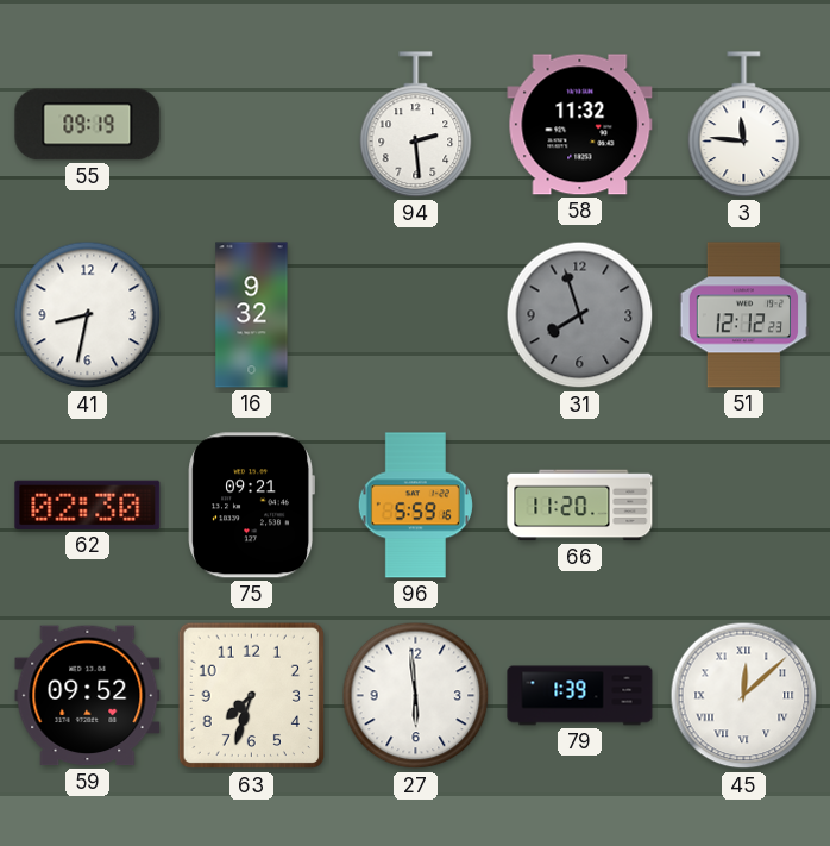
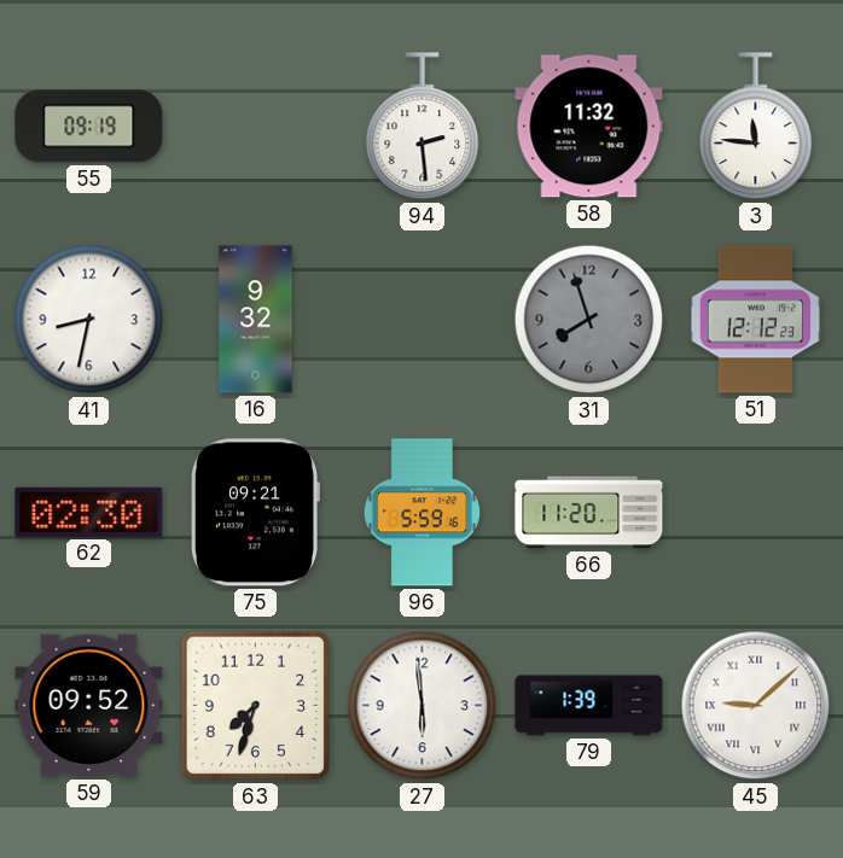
45: 12:08 -> 9:08 (756, 706)
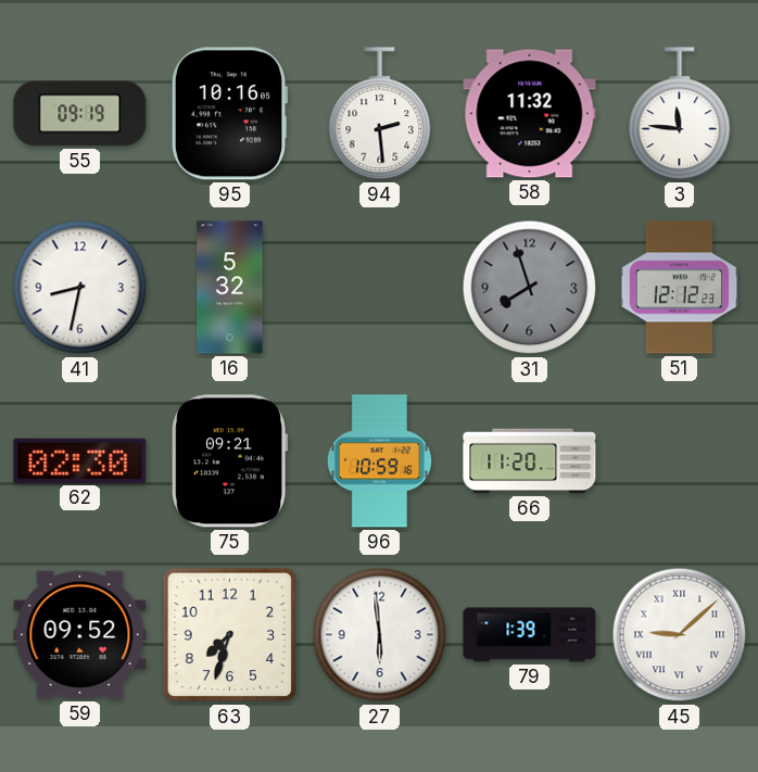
95: none -> 10:16 (229, 114)
16: 9:32 -> 5:32 (230, 288)
96: 5:59 -> 10:59 (379, 461)
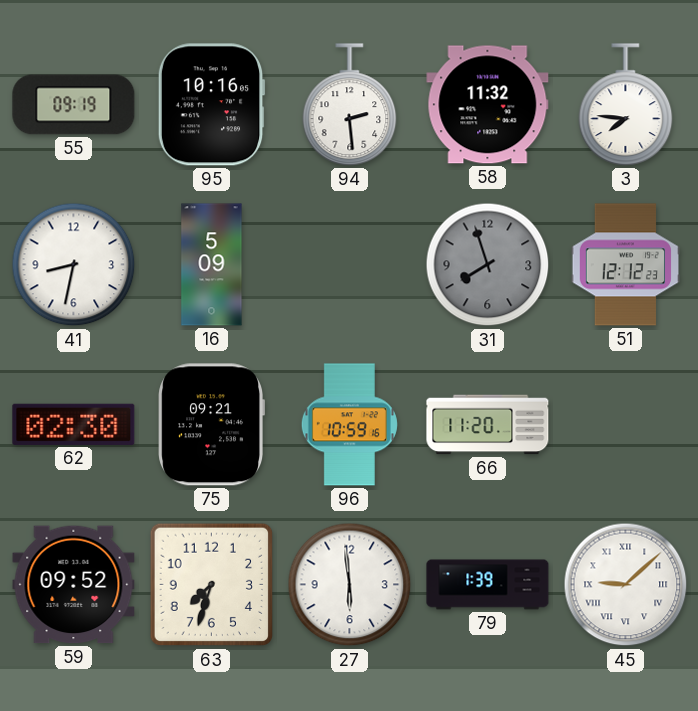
3: 11:46 -> 7:46 (626, 105)
16: 5:32 -> 5:09 (212, 265)
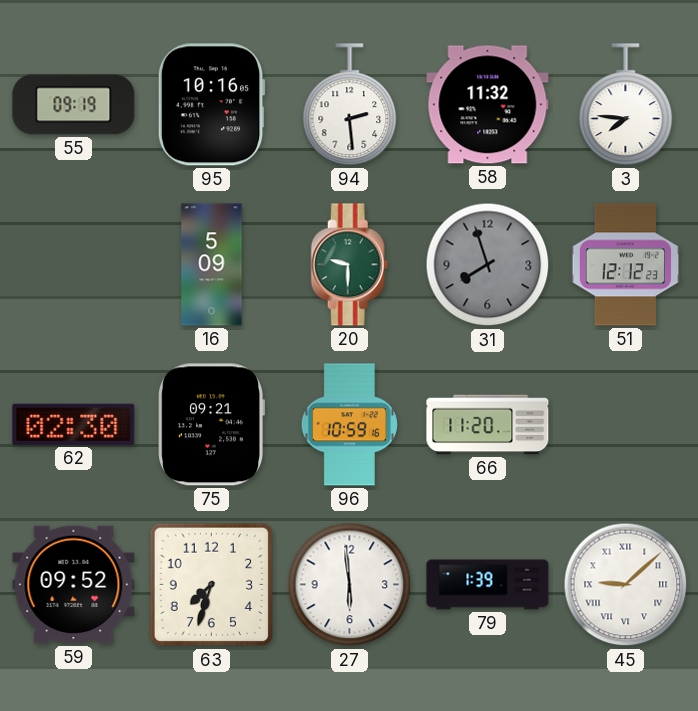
41: 8:32 -> none (74, 265)
20: none -> 9:30 (350, 265)
